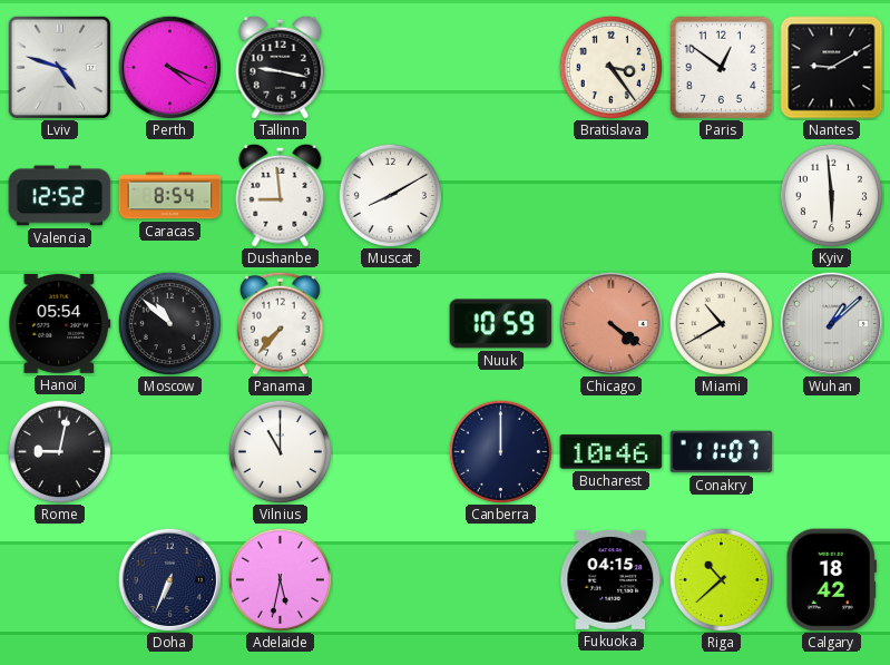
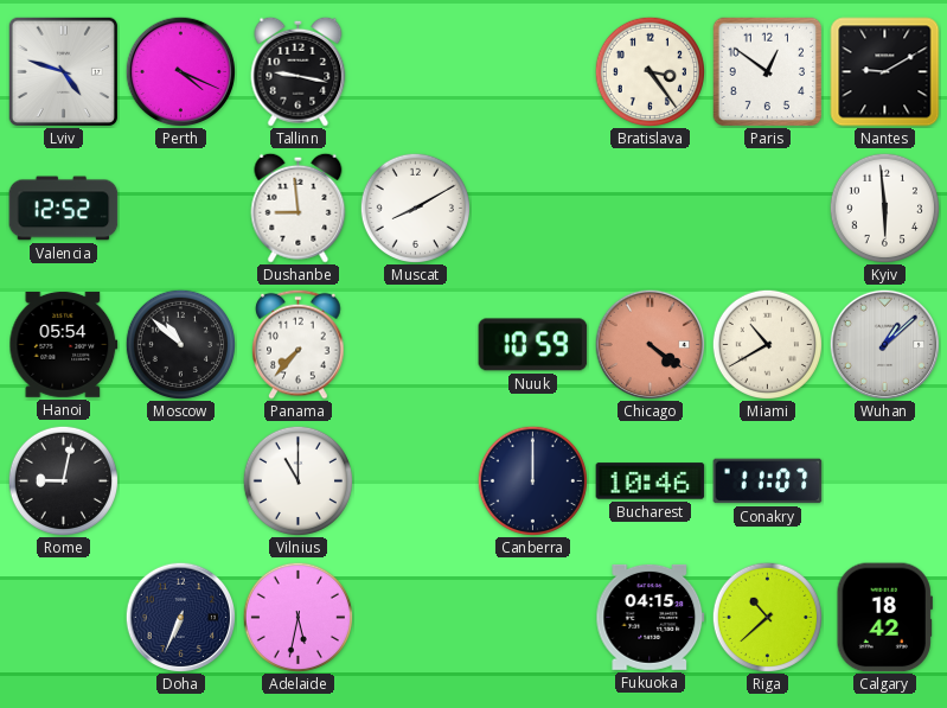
Caracas: 8:54 -> none (170, 196)
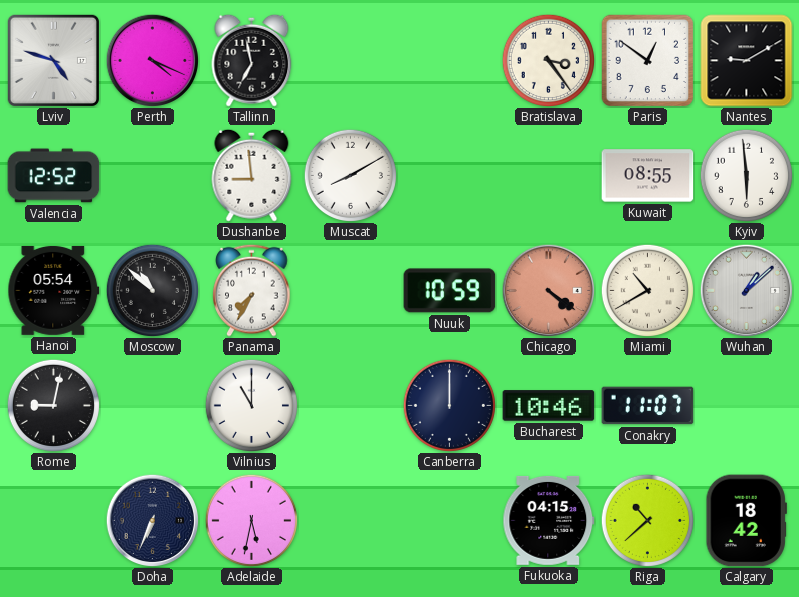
Tallinn: 9:17 -> 6:58 (252, 60)
Kuwait: none -> 08:55 (648, 176)
Panama: 7:37 -> 7:35 (252, 290)
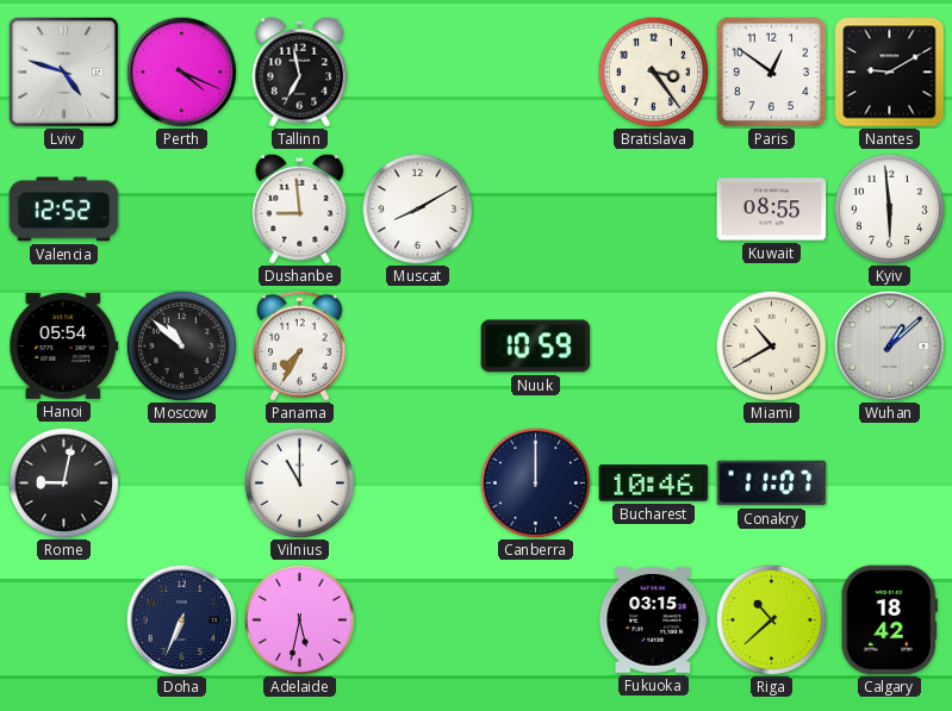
Chicago: 4:21 -> none (548, 290)
Fukuoka: 04:15 -> 03:15 (654, 619)
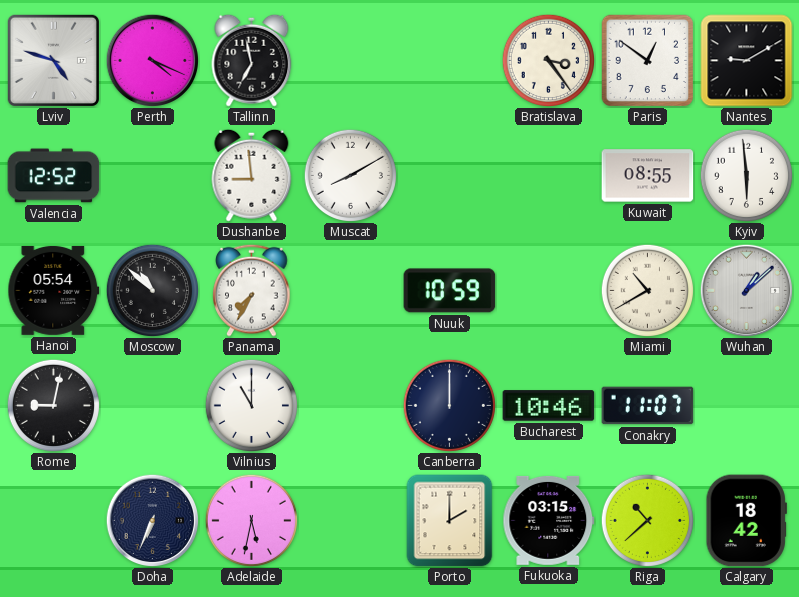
Porto: none -> 2:00 (450, 521)
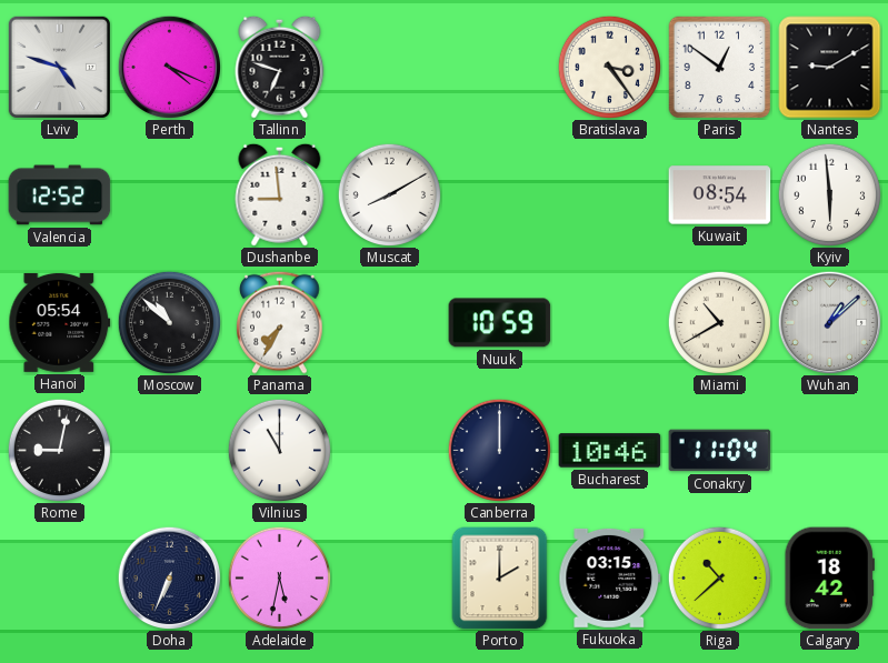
Tallinn: 6:58 -> 6:48 (280, 67)
Kuwait: 08:55 -> 08:54 (720, 195)
Conakry: 11:07 -> 11:04 (720, 451)
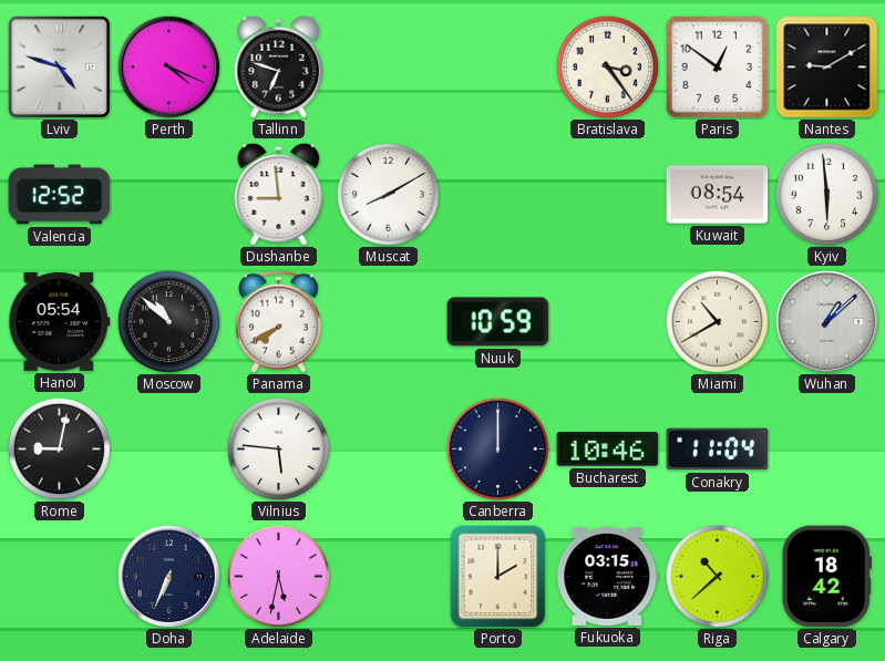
Panama: 7:35 -> 7:40 (279, 321)
Vilnius: 11:00 -> 5:46 (278, 448)
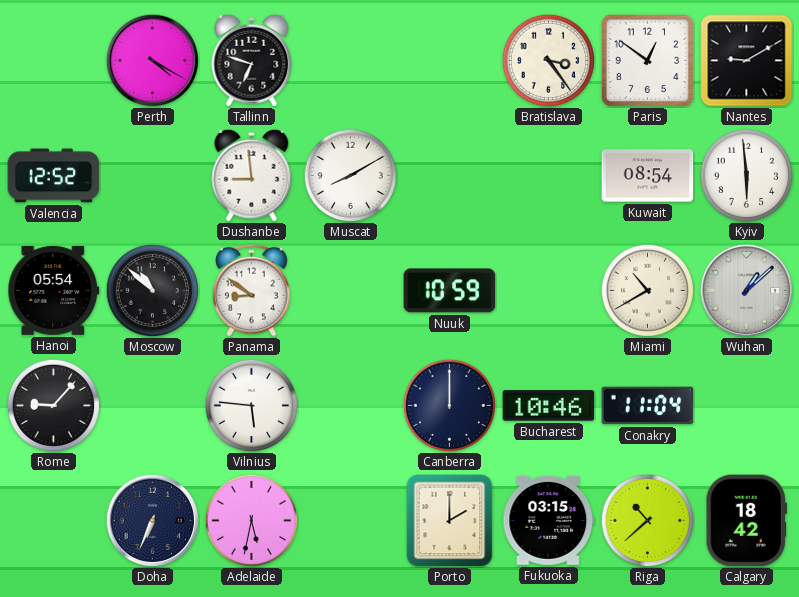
Lviv: 4:48 -> none (59, 66)
Perth: 4:19 -> 4:20 (152, 60)
Panama: 7:40 -> 8:51 (252, 290)
Rome: 9:02 -> 9:07 (53, 405)
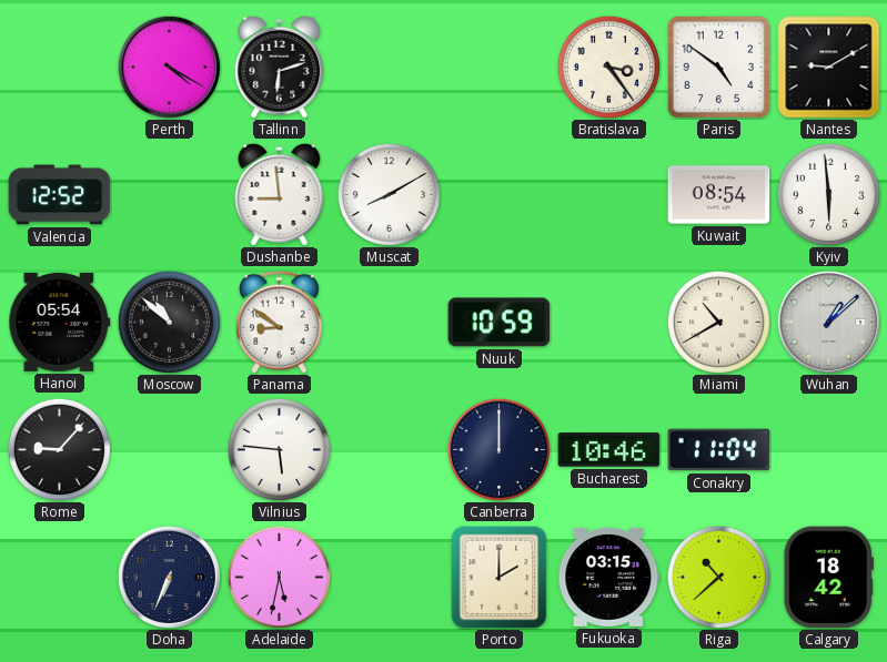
Tallinn: 6:48 -> 6:12 (280, 67)
Paris: 12:51 -> 4:51 (718, 68)
